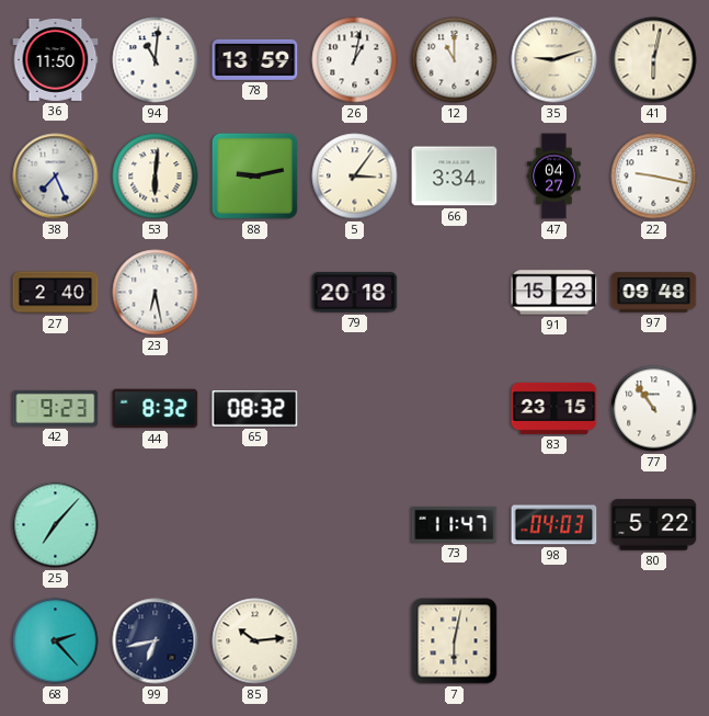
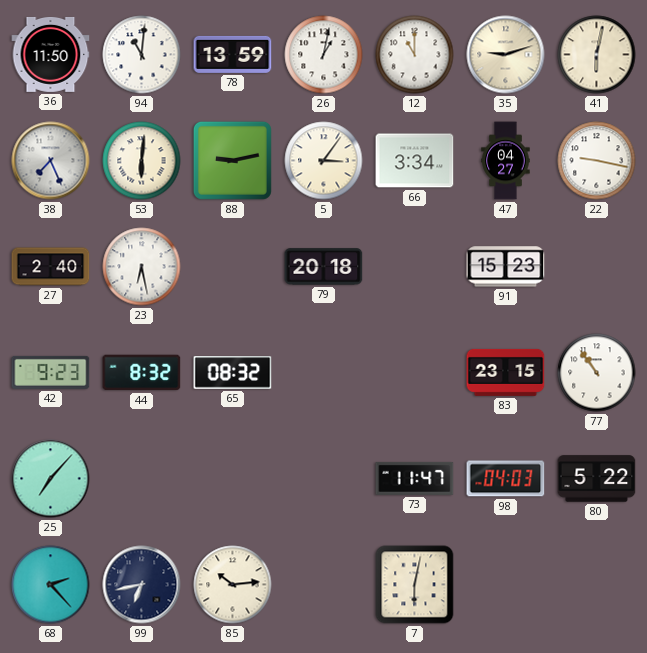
97: 09:48 -> none (654, 293)
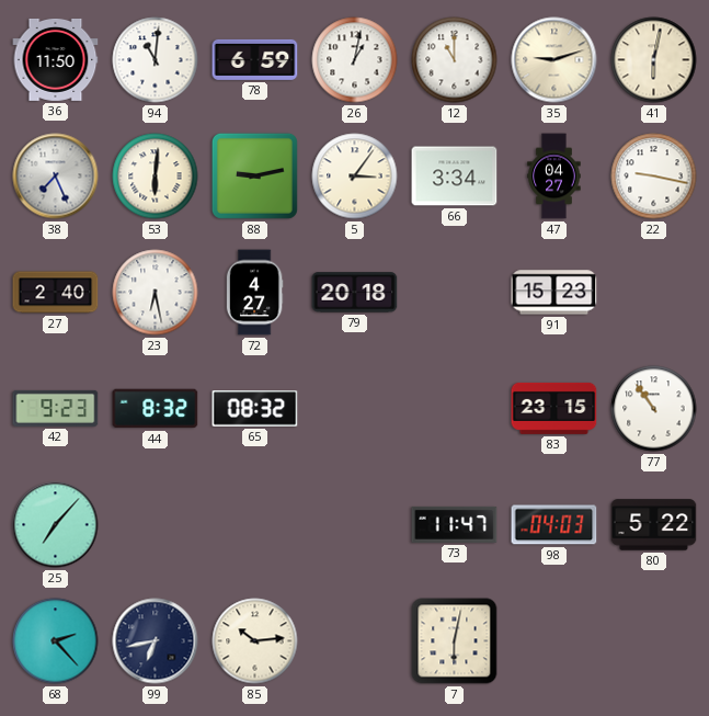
78: 13:59 -> 6:59 (255, 59)
72: none -> 4:27 (254, 293)
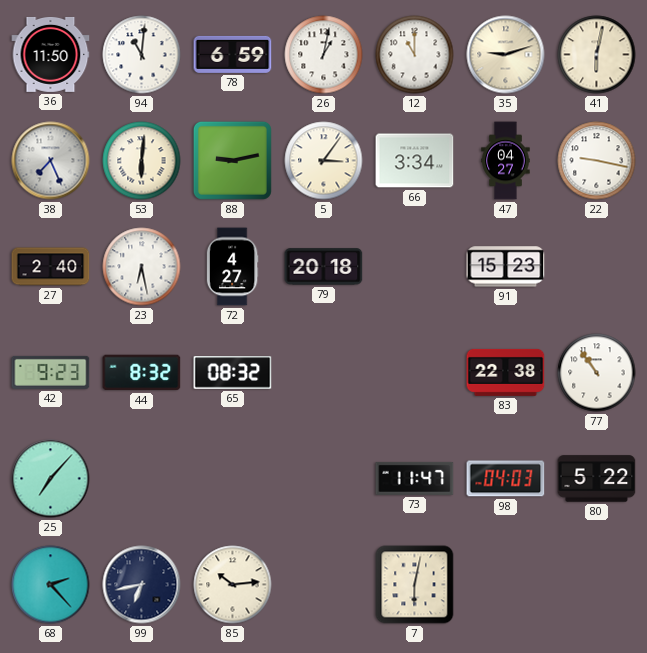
83: 23:15 -> 22:38 (506, 372)
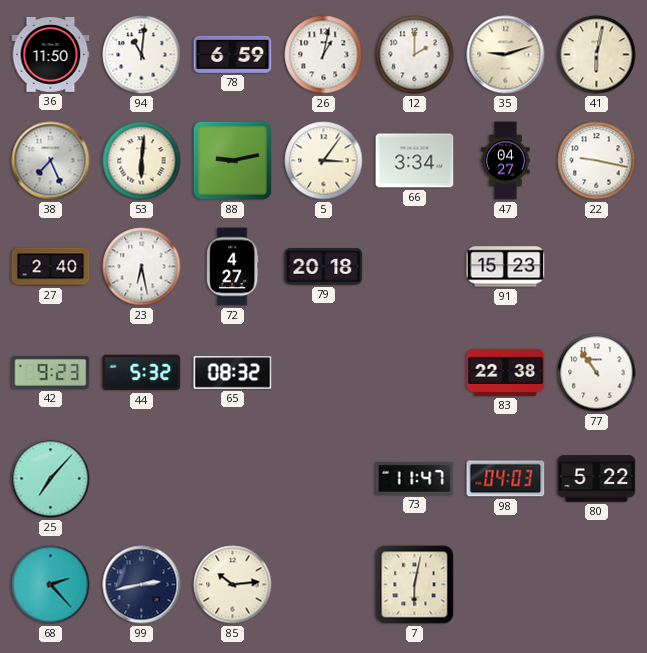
12: 11:00 -> 2:00 (415, 55)
44: 8:32 -> 5:32 (142, 373)
99: 6:43 -> 2:43 (142, 585)
